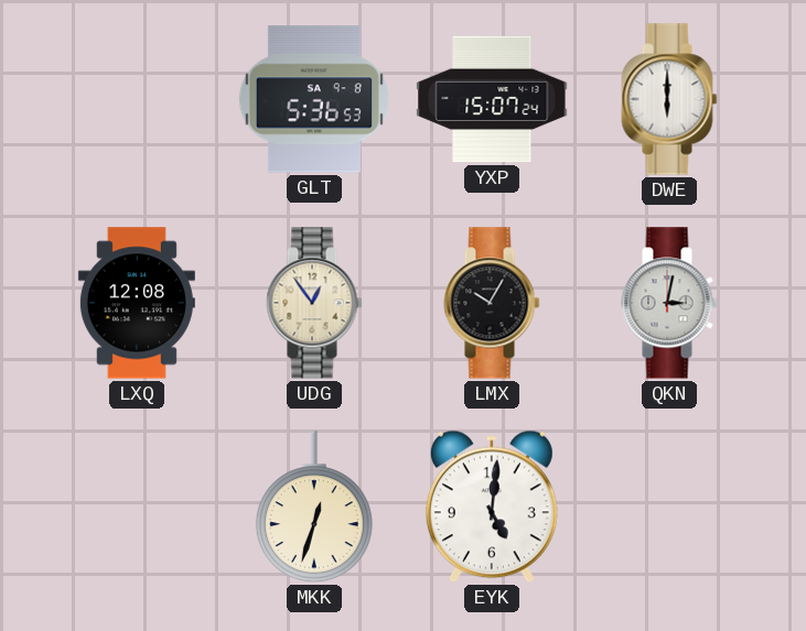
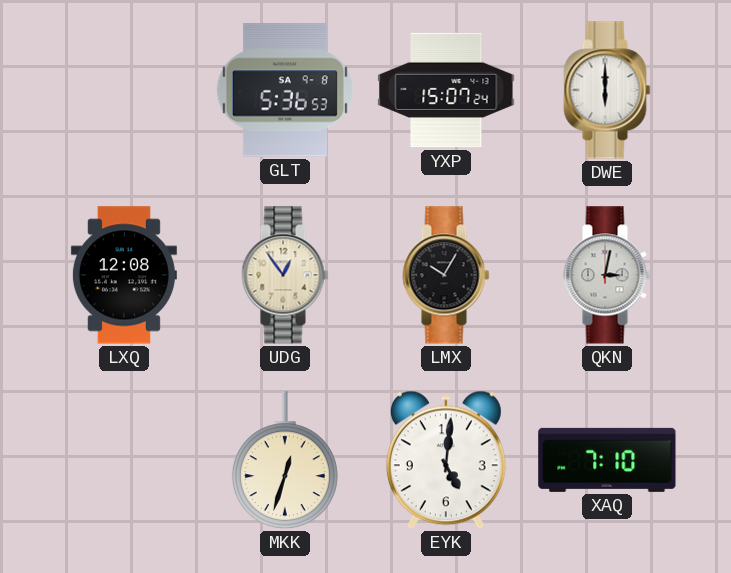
XAQ: none -> 7:10 (607, 460)
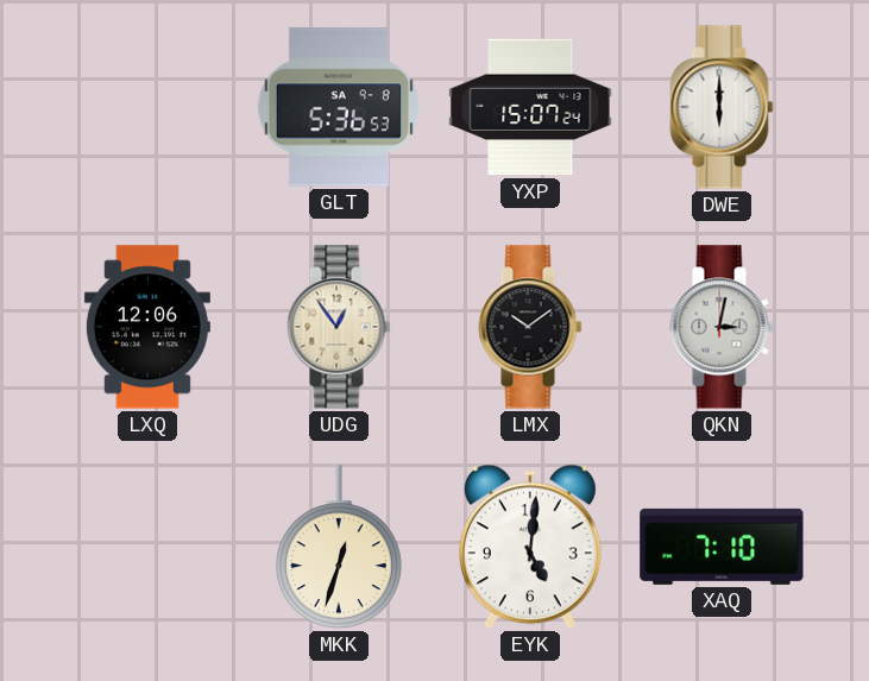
LXQ: 12:08 -> 12:06 (147, 327)
LMX: 10:05 -> 10:09 (530, 327)
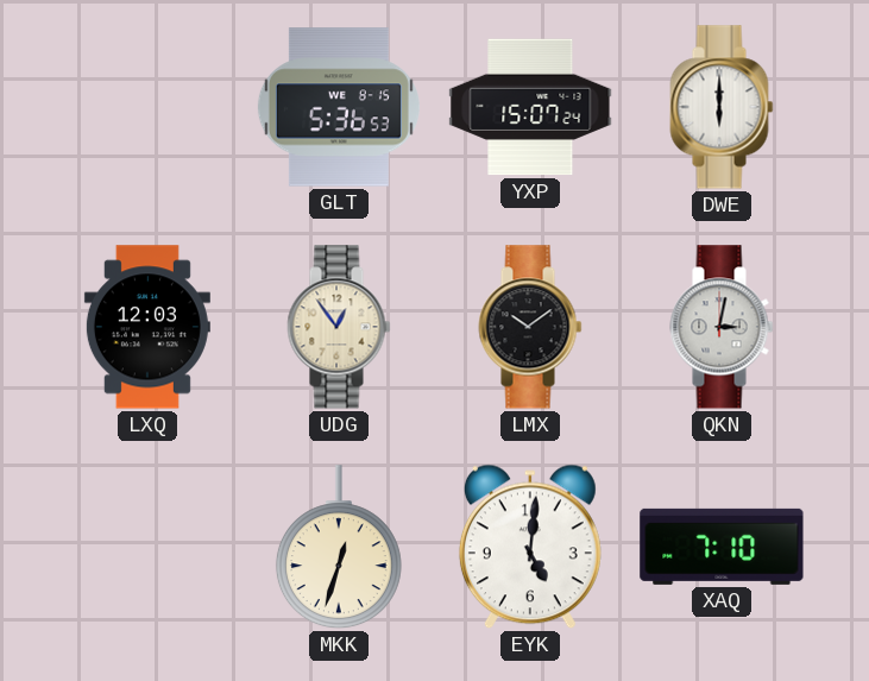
GLT date: SA 9-8 -> WE 8-15 (339, 107)
LXQ: 12:06 -> 12:03 (147, 327)
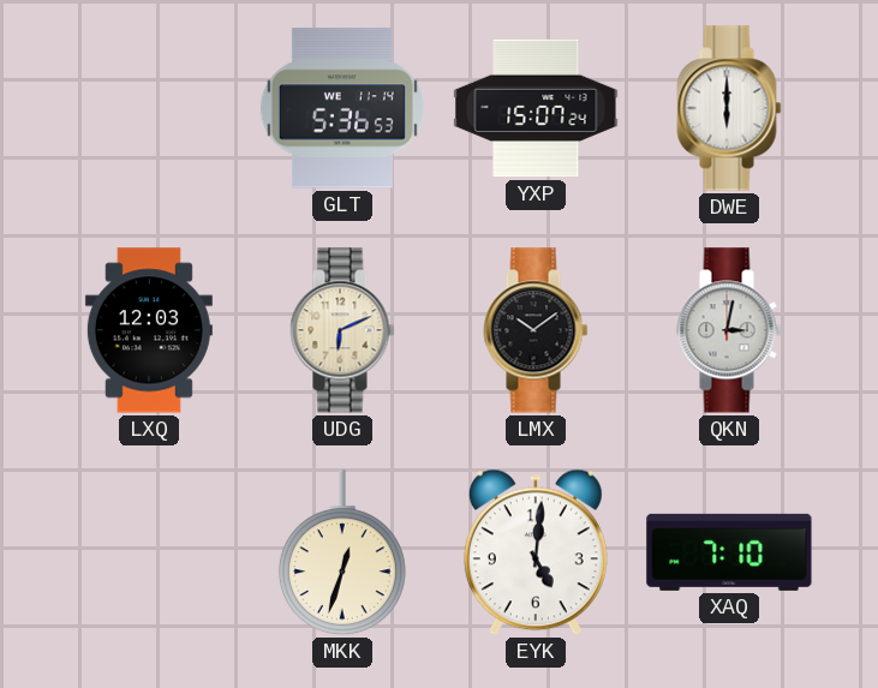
GLT date: WE 8-15 -> WE 11-14 (342, 108)
UDG: 12:54 -> 6:11 (342, 330)
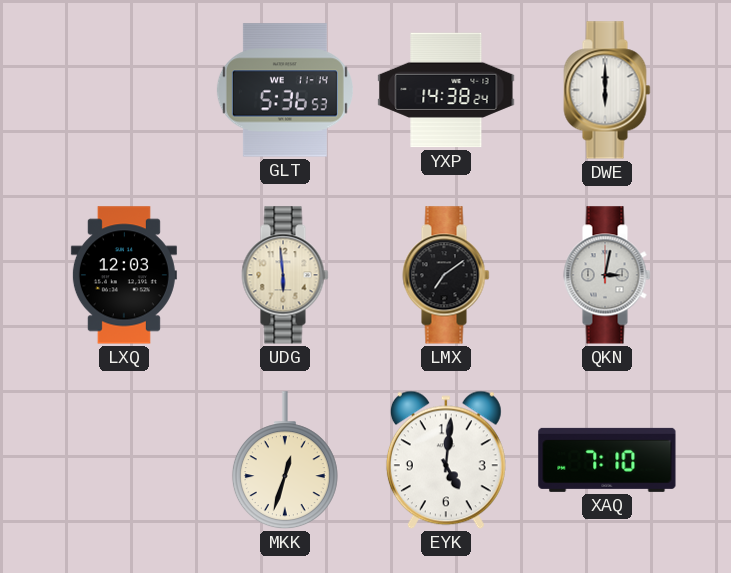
YXP: 15:07 -> 14:38 (446, 90)
UDG: 6:11 -> 5:59 (285, 275)
LMX: 10:09 -> 7:09 (446, 275)
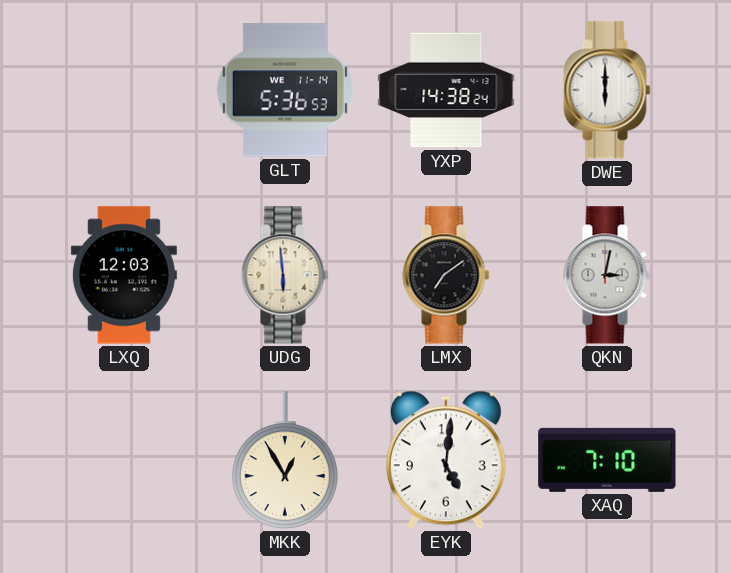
MKK: 12:33 -> 12:55 (285, 461)
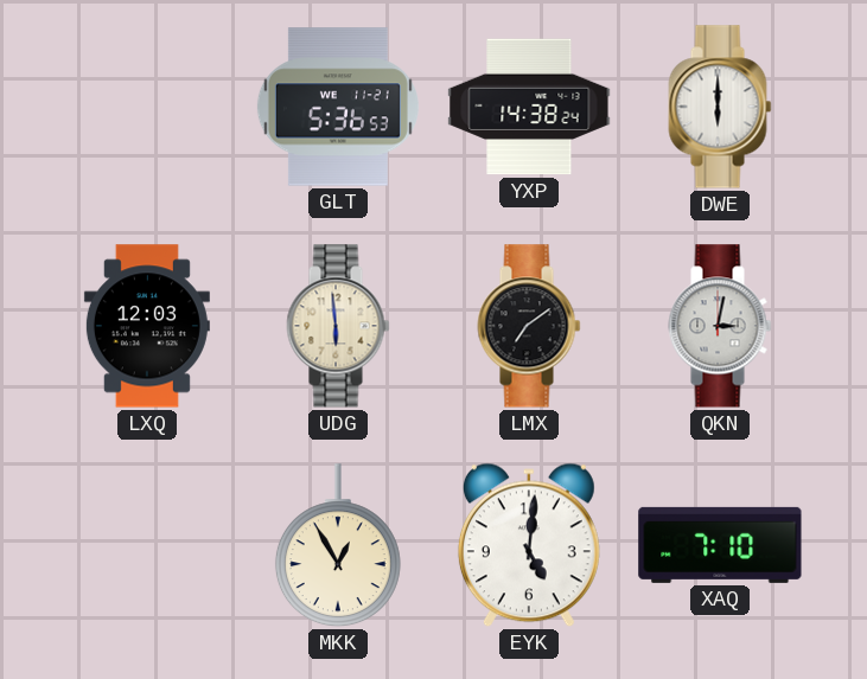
GLT date: WE 11-14 -> WE 11-21 (338, 107)
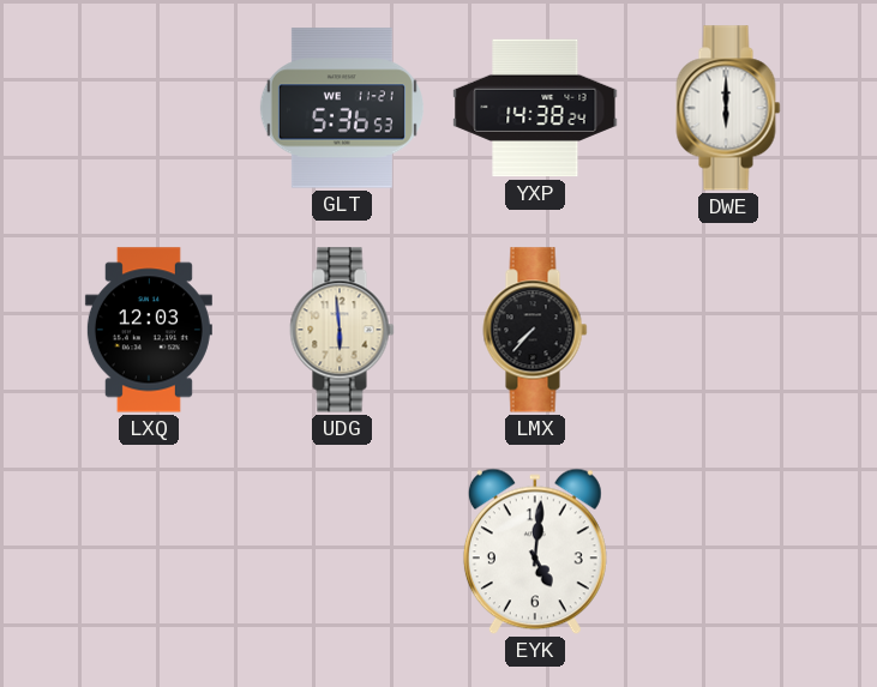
LMX: 7:09 -> 7:37 (535, 330)
QKN: 3:02 -> none (720, 326)
MKK: 12:55 -> none (338, 546)
XAQ: 7:10 -> none (720, 545)
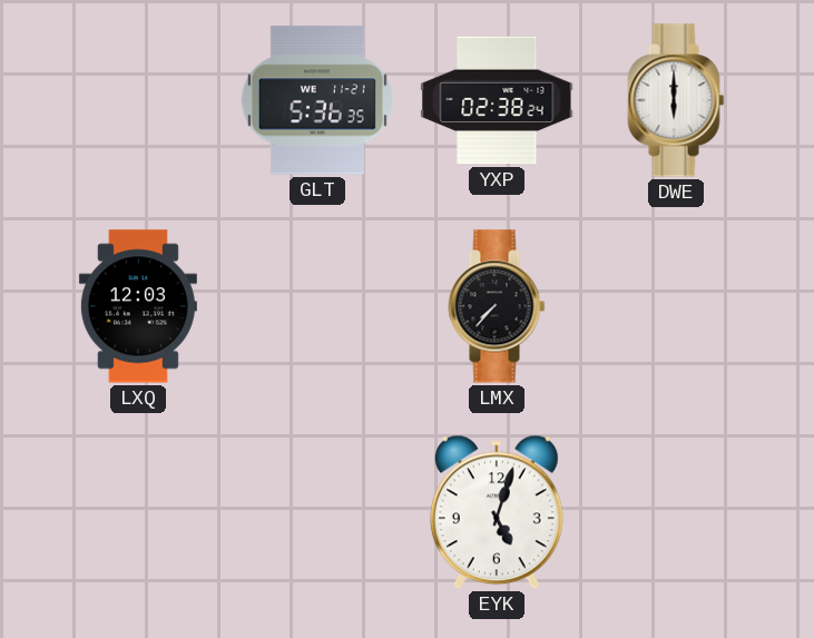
GLT: 5:36:53 -> 5:36:35 (317, 100)
YXP: 14:38 -> 02:38 (497, 100)
UDG: 5:59 -> none (342, 330)
EYK: 5:01 -> 5:03 (497, 512)
